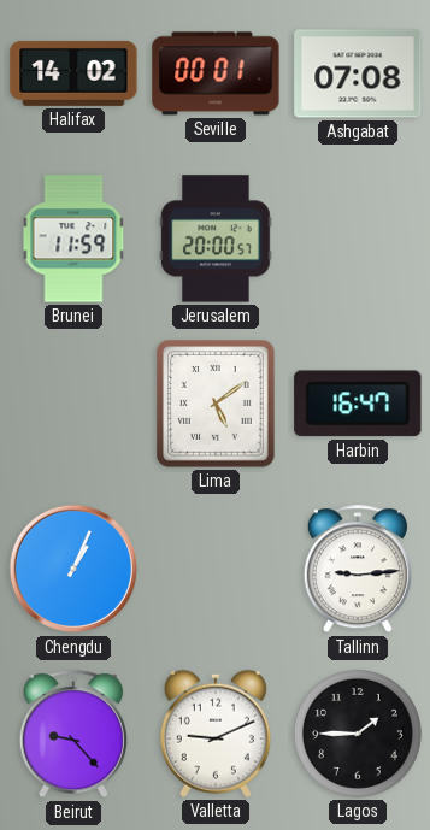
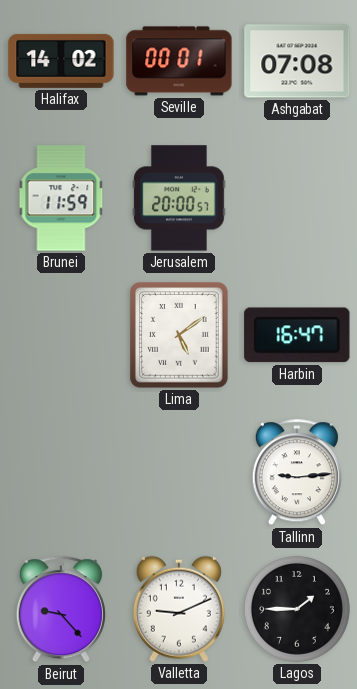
Chengdu: 1:04 -> none (73, 569)
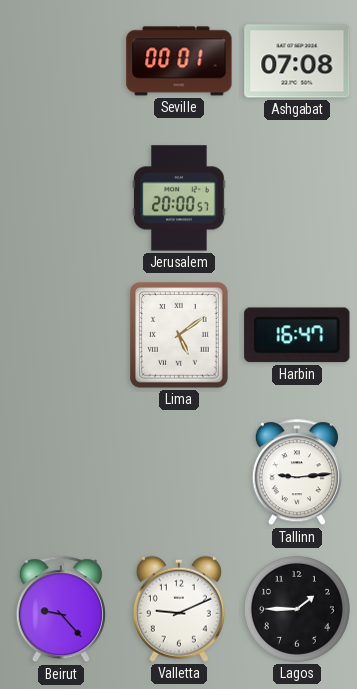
Halifax: 14:02 -> none (61, 61)
Brunei: 11:59 -> none (61, 198)
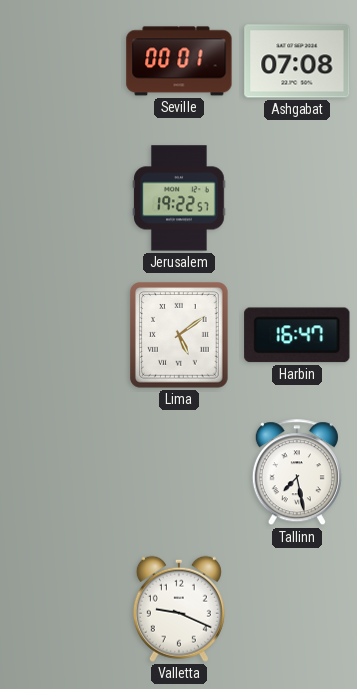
Jerusalem: 20:00 -> 19:22 (179, 198)
Tallinn: 9:14 -> 7:28 (297, 473)
Beirut: 9:23 -> none (61, 610)
Valletta: 9:11 -> 9:19 (179, 609)
Lagos: 1:45 -> none (297, 609)
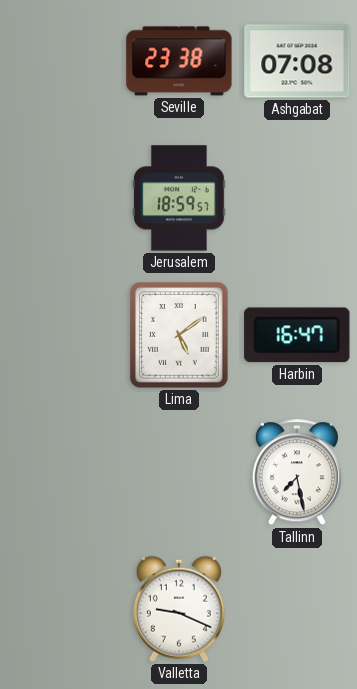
Seville: 00:01 -> 23:38 (179, 61)
Jerusalem: 19:22 -> 18:59 (179, 198)
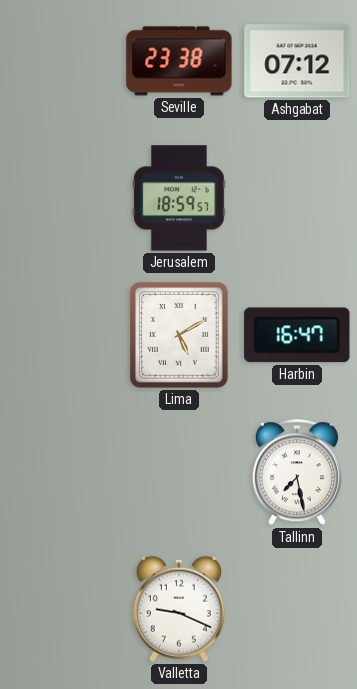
Ashgabat: 07:08 -> 07:12 (297, 61)
Lima: 5:09 -> 5:10 (180, 336)
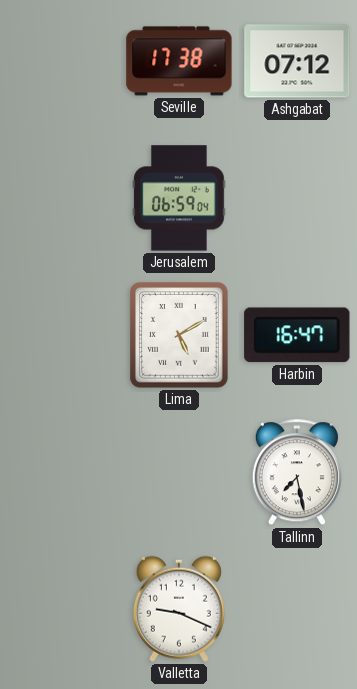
Seville: 23:38 -> 17:38 (179, 61)
Jerusalem: 18:59 -> 06:59 (179, 198)
